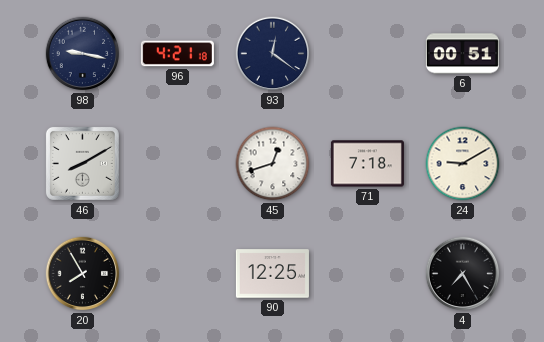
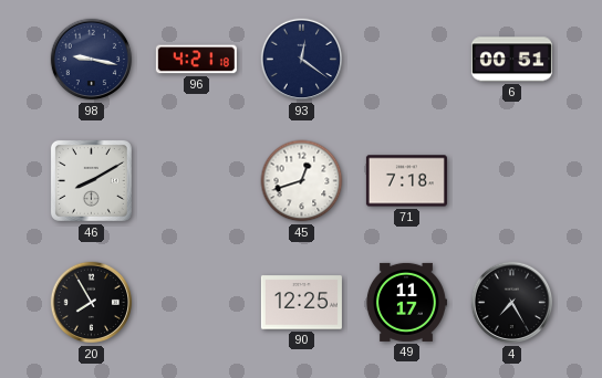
24: 9:10 -> none (463, 164)
49: none -> 11:17 (406, 302)
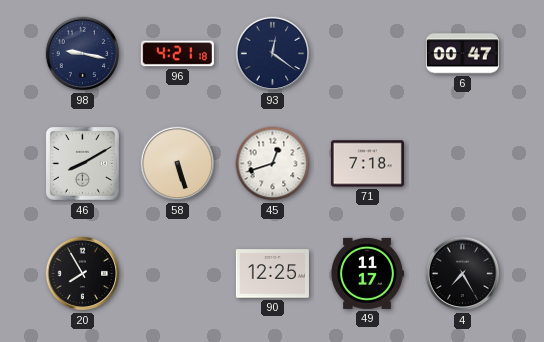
6: 00:51 -> 00:47 (462, 54)
58: none -> 5:27 (178, 164)
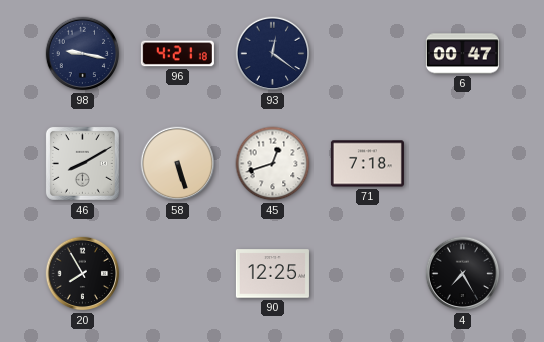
49: 11:17 -> none (367, 273)
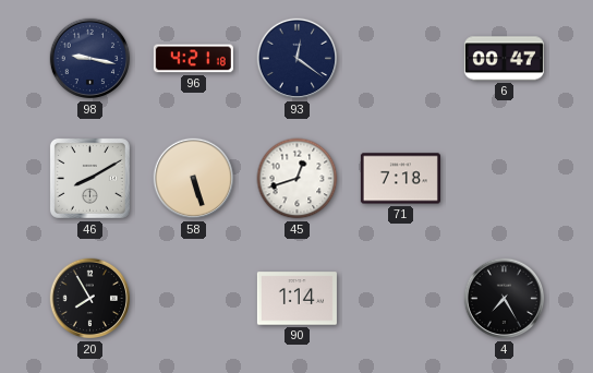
90: 12:25 -> 1:14 (296, 299)
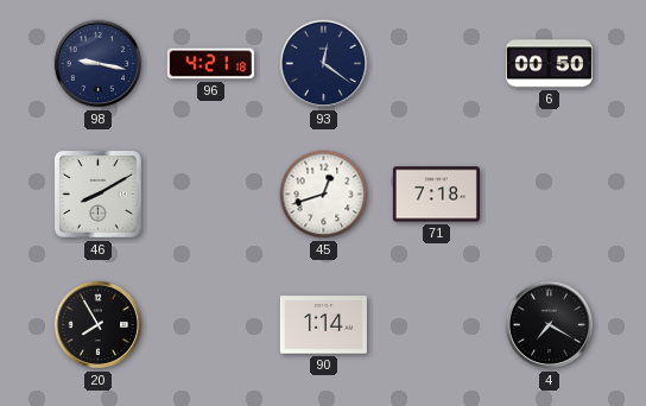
6: 00:47 -> 00:50 (549, 64)
58: 5:27 -> none (194, 179)
4: 7:25 -> 7:20 (550, 325)
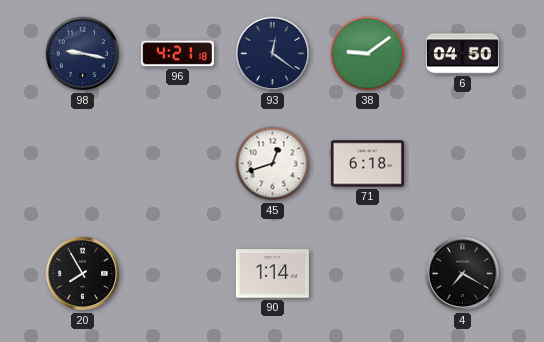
38: none -> 9:09 (368, 54)
6: 00:50 -> 04:50 (462, 54)
46: 8:10 -> none (97, 194)
71: 7:18 -> 6:18 (367, 164)
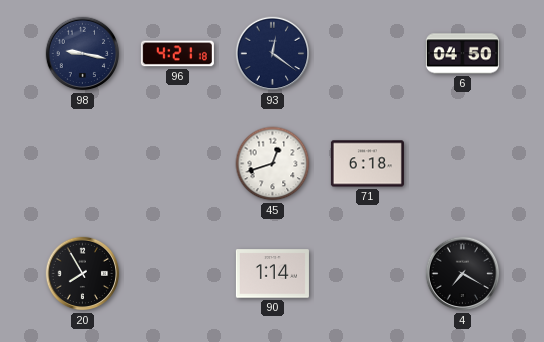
38: 9:09 -> none (368, 54)
